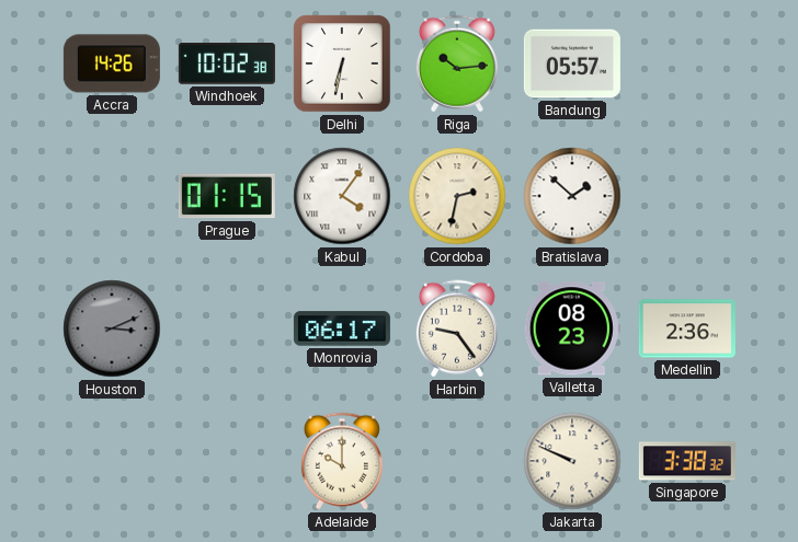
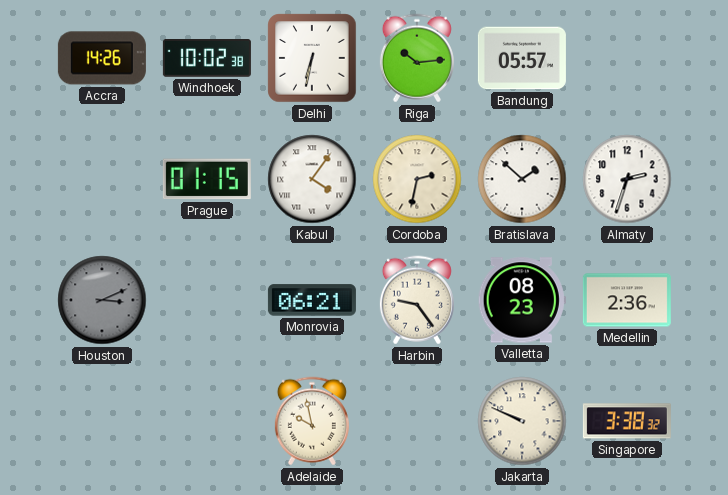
Almaty: none -> 2:33 (627, 179)
Monrovia: 06:17 -> 06:21 (312, 300)
Adelaide: 10:00 -> 9:58 (312, 421)
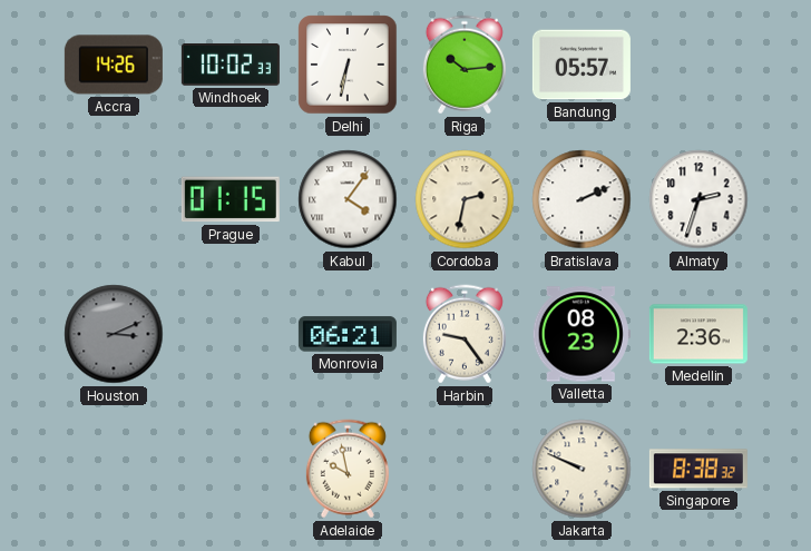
Windhoek: 10:02:38 -> 10:02:33 (231, 66)
Bratislava: 1:52 -> 2:11 (582, 199)
Singapore: 3:38 -> 8:38 (698, 469)
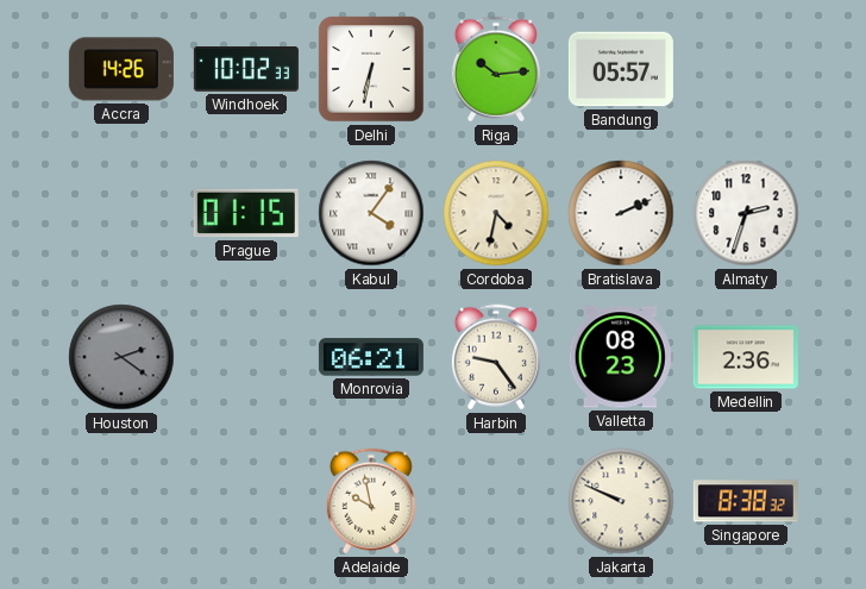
Cordoba: 2:32 -> 4:32 (496, 213)
Houston: 3:11 -> 2:21 (121, 357)
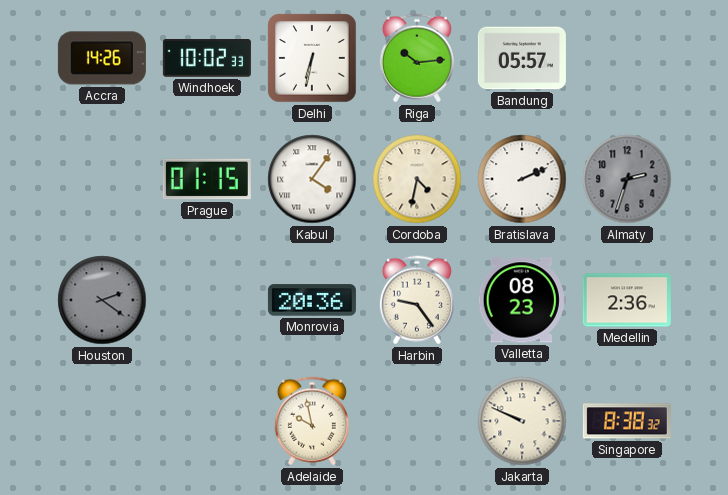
Almaty dial: white -> grey (627, 179)
Monrovia: 06:21 -> 20:36 (312, 300)
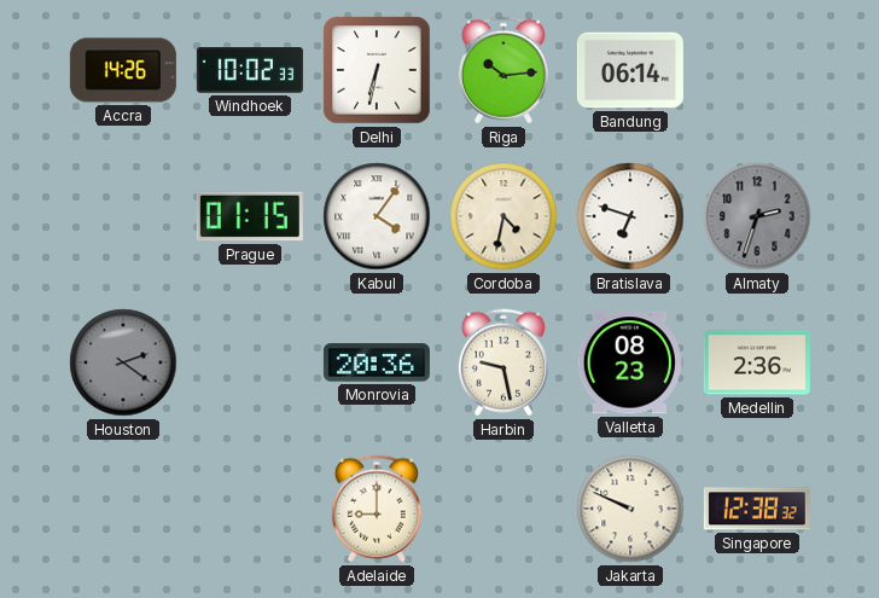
Bandung: 05:57 -> 06:14 (630, 70)
Bratislava: 2:11 -> 6:48 (630, 216)
Harbin: 9:24 -> 9:28 (503, 362)
Adelaide: 9:58 -> 9:00 (377, 509)
Singapore: 8:38 -> 12:38 (757, 509)
